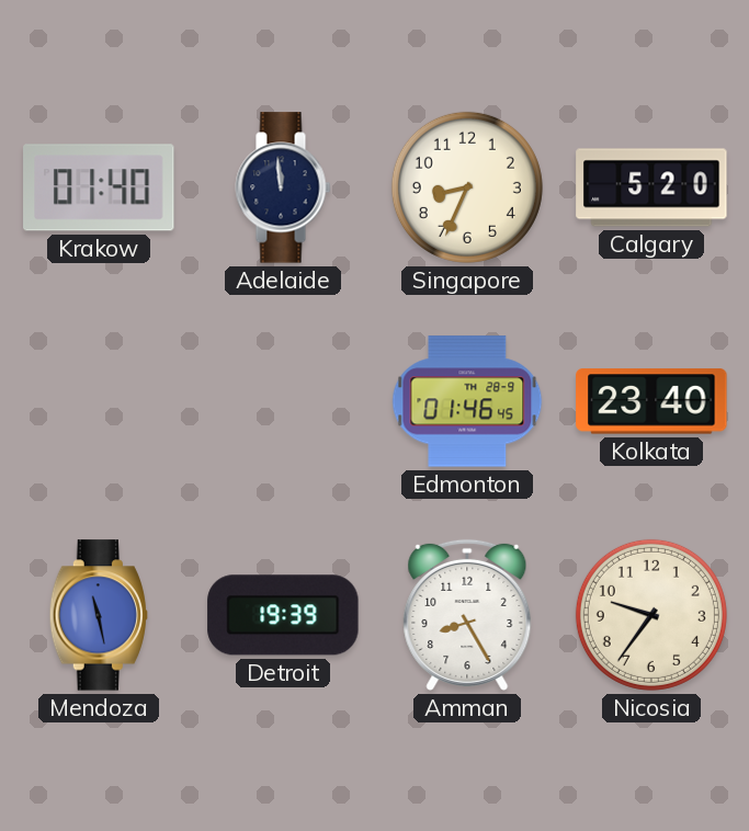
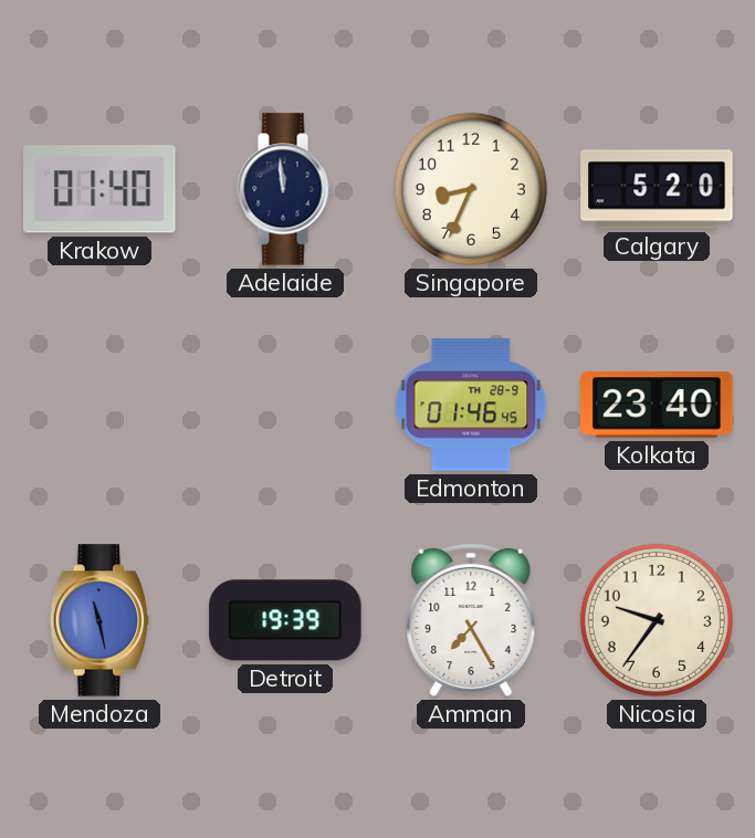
Amman: 8:25 -> 7:25 (471, 620)
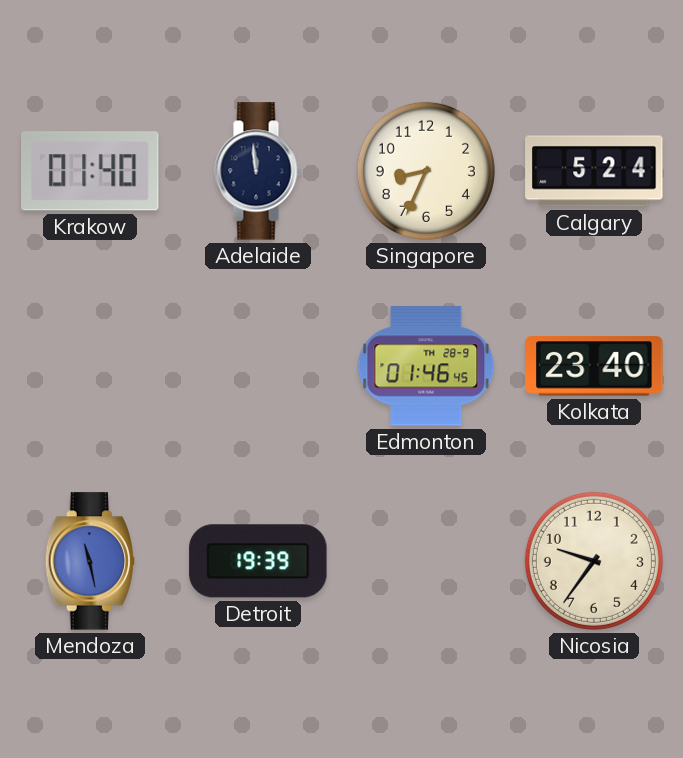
Calgary: 5:20 -> 5:24 (594, 171)
Amman: 7:25 -> none (471, 620)
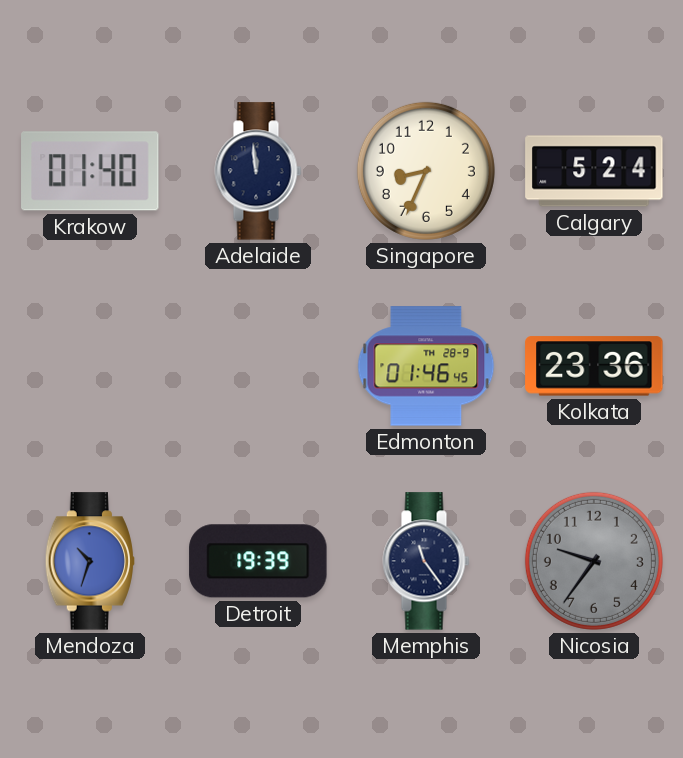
Kolkata: 23:40 -> 23:36 (594, 366)
Mendoza: 11:28 -> 10:33 (89, 561)
Memphis: none -> 11:24 (426, 561)
Nicosia dial: cream -> grey (594, 561)
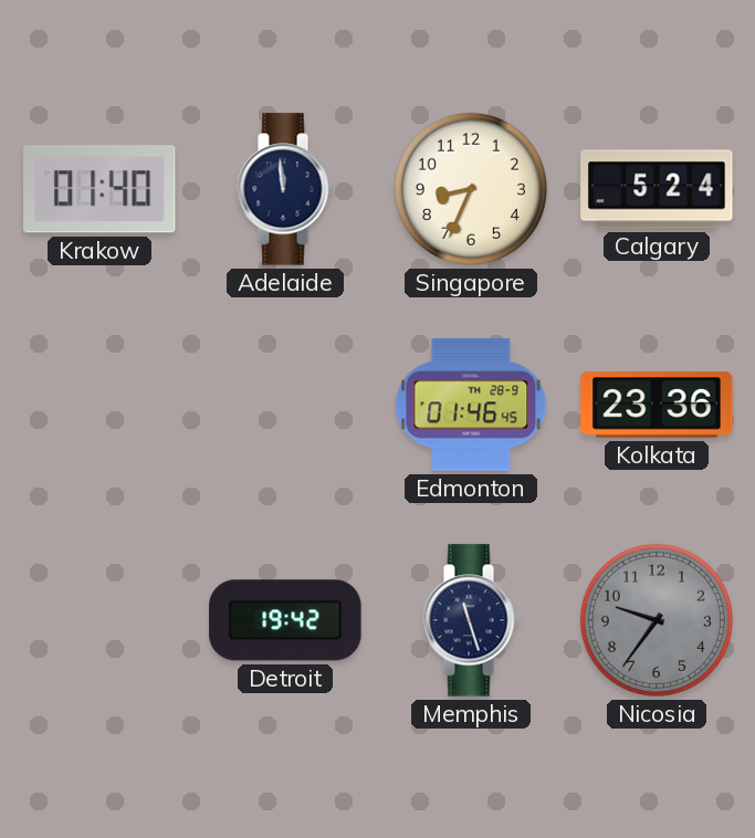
Mendoza: 10:33 -> none (89, 561)
Detroit: 19:39 -> 19:42 (285, 620)
Memphis: 11:24 -> 11:27 (471, 620)
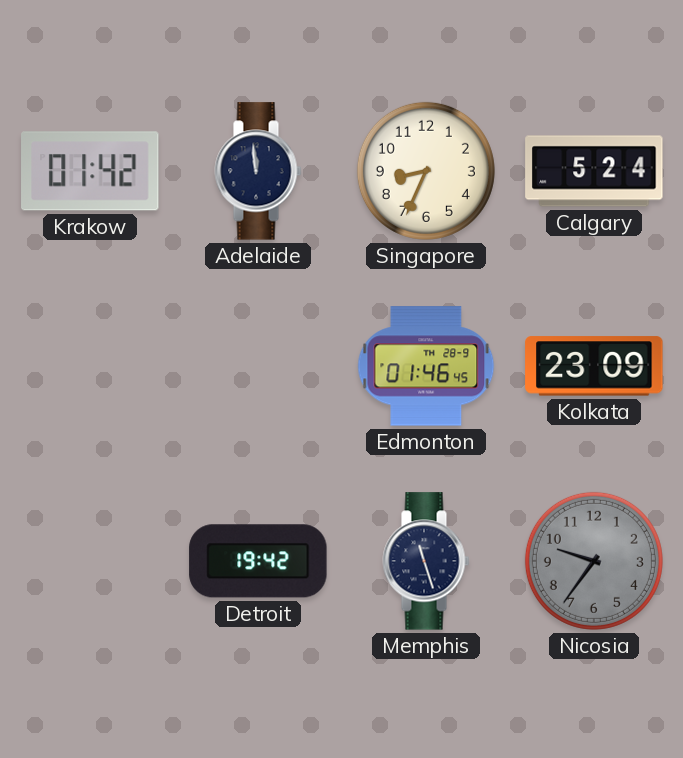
Krakow: 01:40 -> 01:42 (90, 171)
Kolkata: 23:36 -> 23:09 (594, 366)
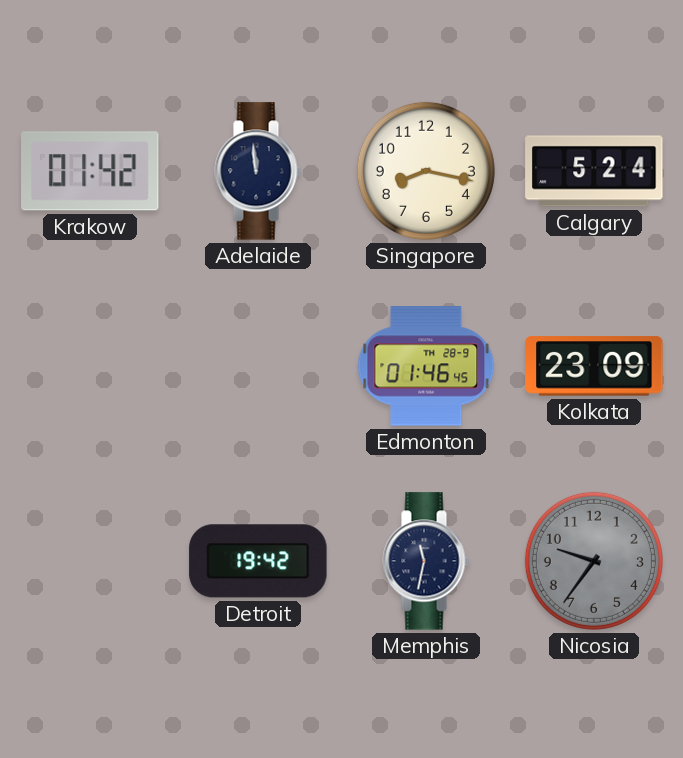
Singapore: 8:34 -> 8:17 (426, 171)
Memphis: 11:27 -> 11:32 (426, 561)
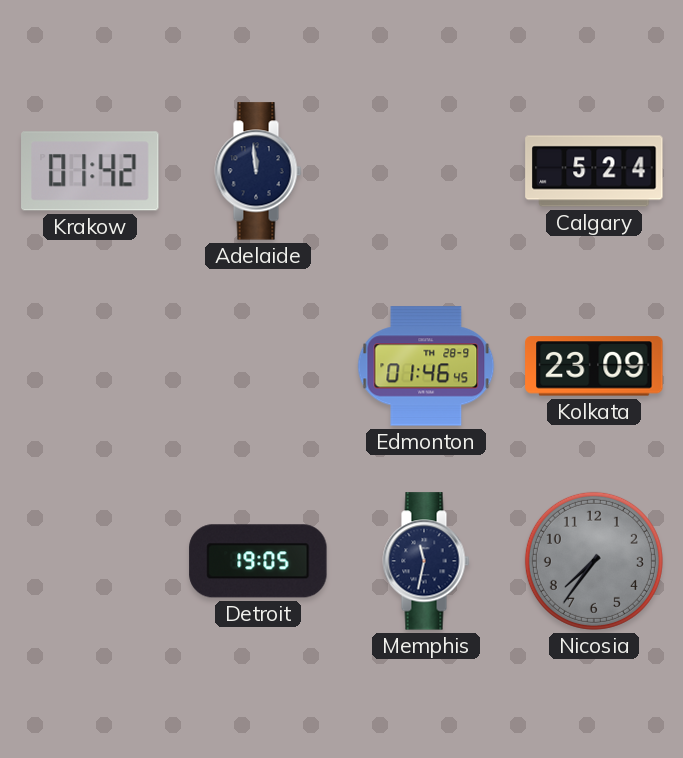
Singapore: 8:17 -> none (426, 171)
Detroit: 19:42 -> 19:05 (258, 561)
Nicosia: 9:36 -> 7:36 (594, 561)
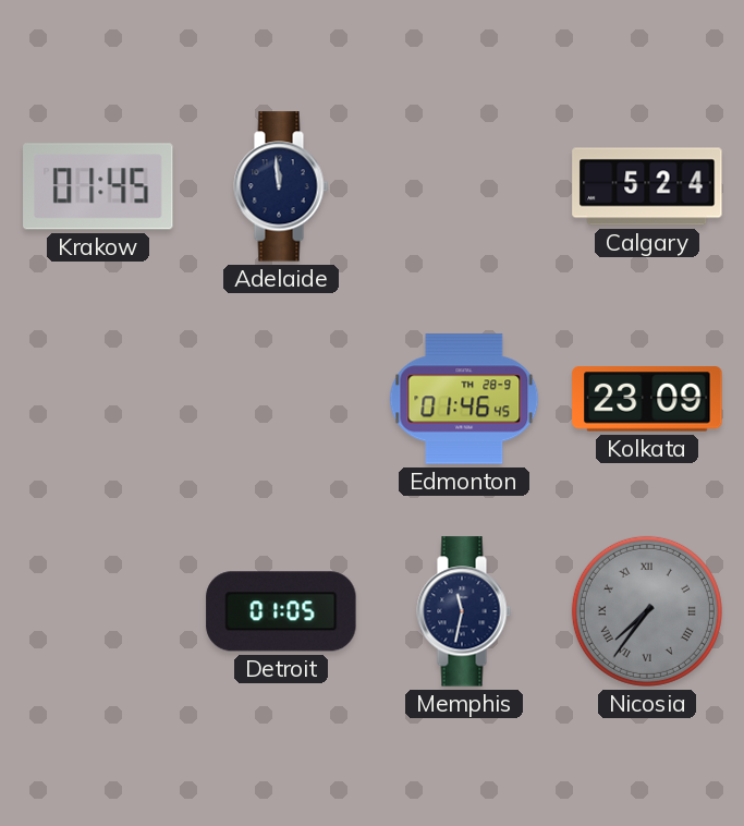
Krakow: 01:42 -> 01:45 (98, 186)
Detroit: 19:05 -> 01:05 (281, 611)
Nicosia numerals: Arabic -> Roman (647, 611)
